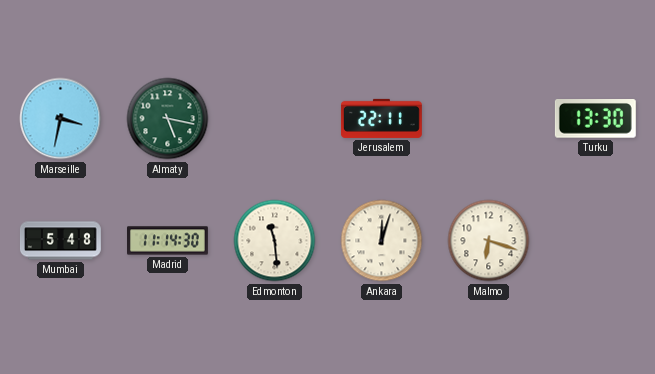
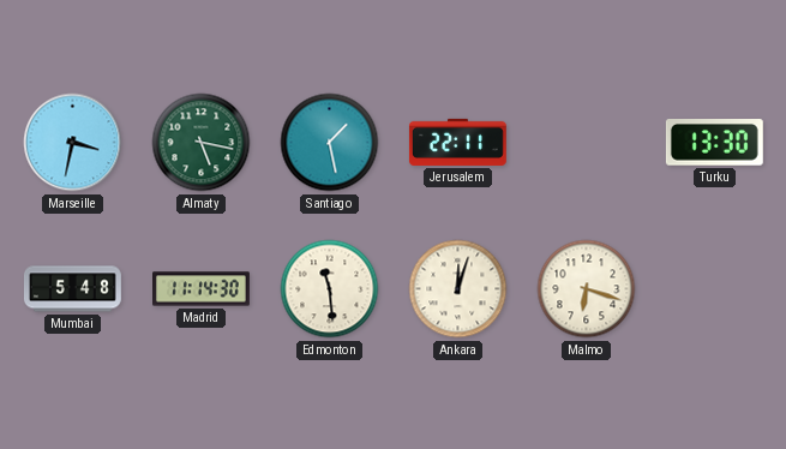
Santiago: none -> 1:28 (330, 143)
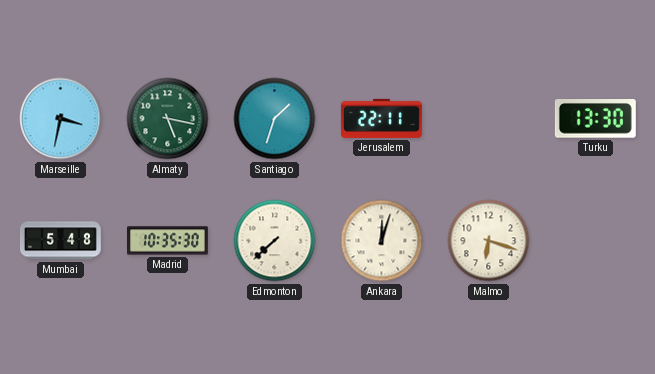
Santiago: 1:28 -> 1:33 (275, 119)
Madrid: 11:14 -> 10:35 (168, 241)
Edmonton: 11:29 -> 7:38 (275, 241)
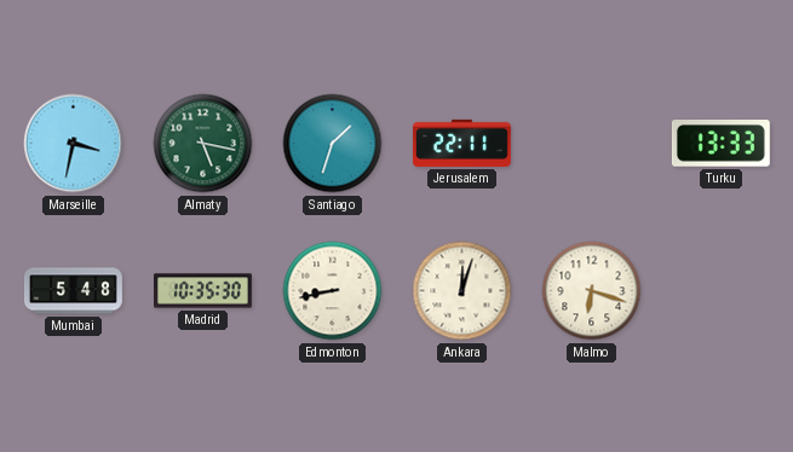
Turku: 13:30 -> 13:33 (720, 144)
Edmonton: 7:38 -> 8:43 (333, 291)
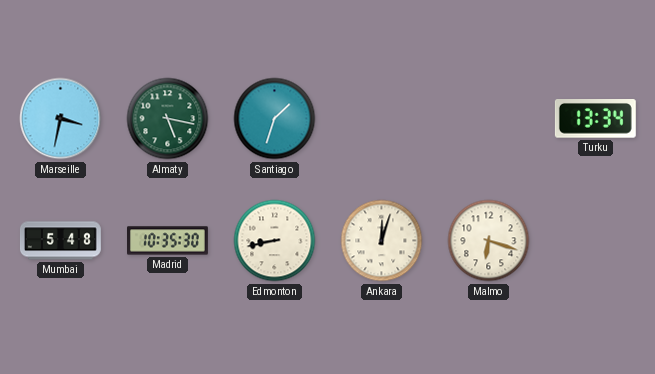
Jerusalem: 22:11 -> none (461, 143)
Turku: 13:33 -> 13:34 (595, 119)
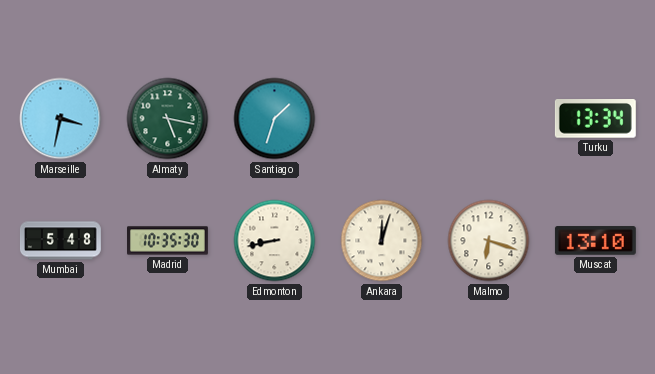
Muscat: none -> 13:10 (595, 241)
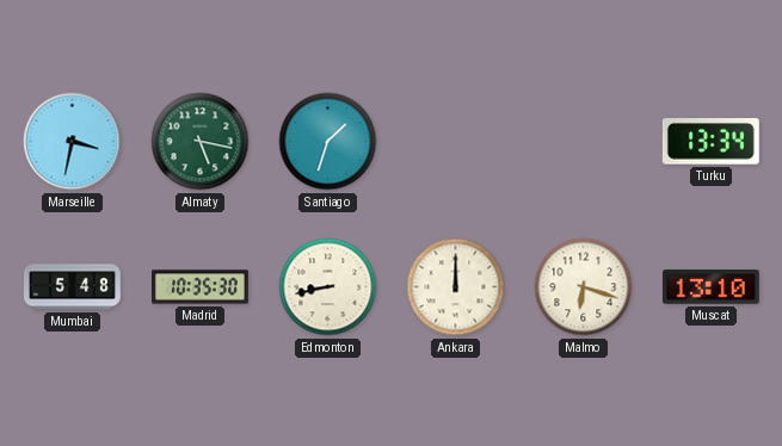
Ankara: 12:03 -> 12:00 (456, 287)
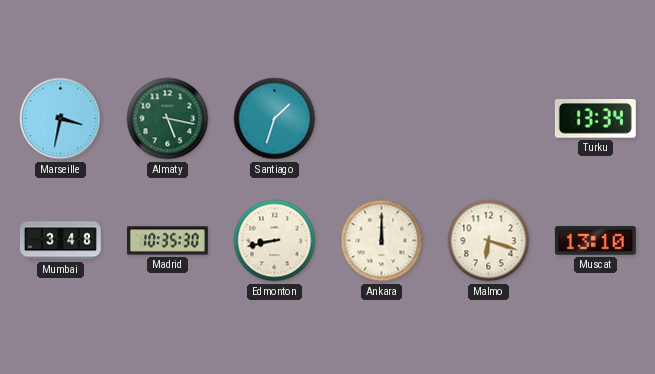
Mumbai: 5:48 -> 3:48 (60, 241)
